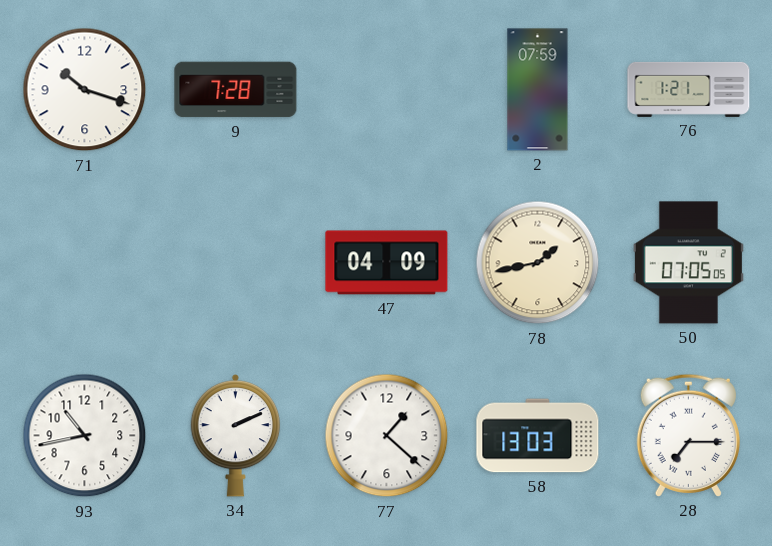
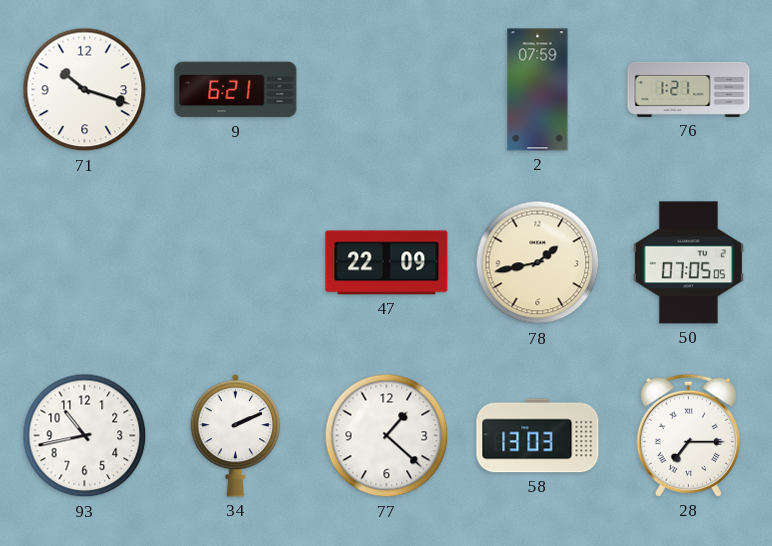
9: 7:28 -> 6:21 (236, 90)
47: 04:09 -> 22:09 (387, 263)
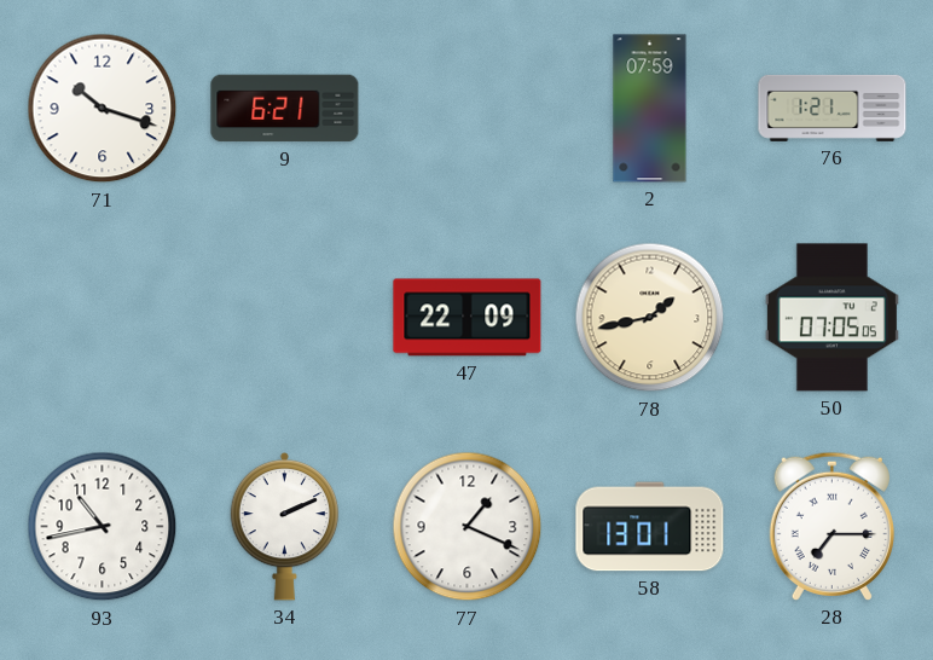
77: 1:22 -> 1:19 (468, 527)
58: 13:03 -> 13:01 (650, 527)
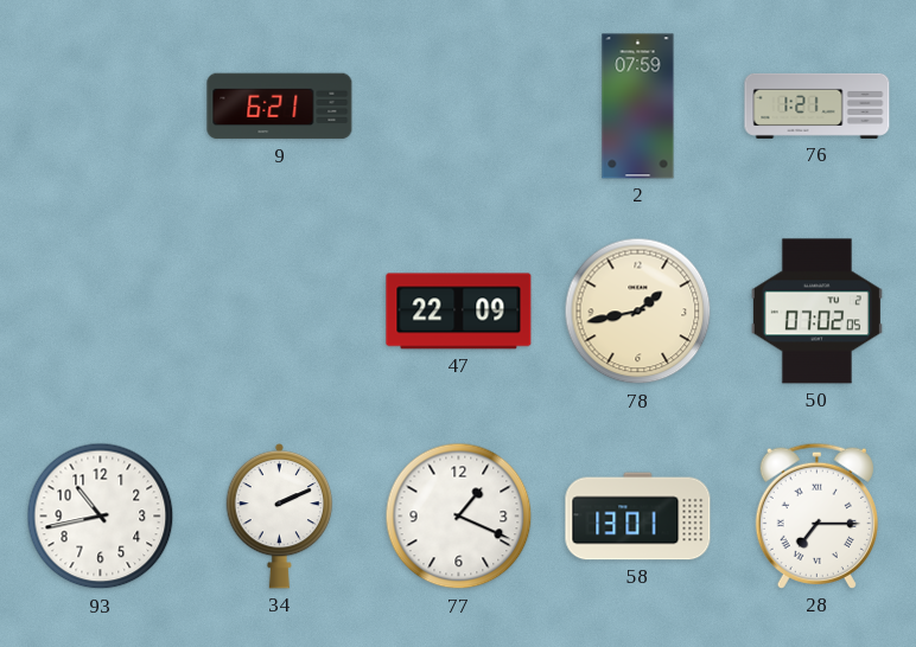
71: 10:18 -> none (103, 109)
50: 07:05 -> 07:02 (816, 312)
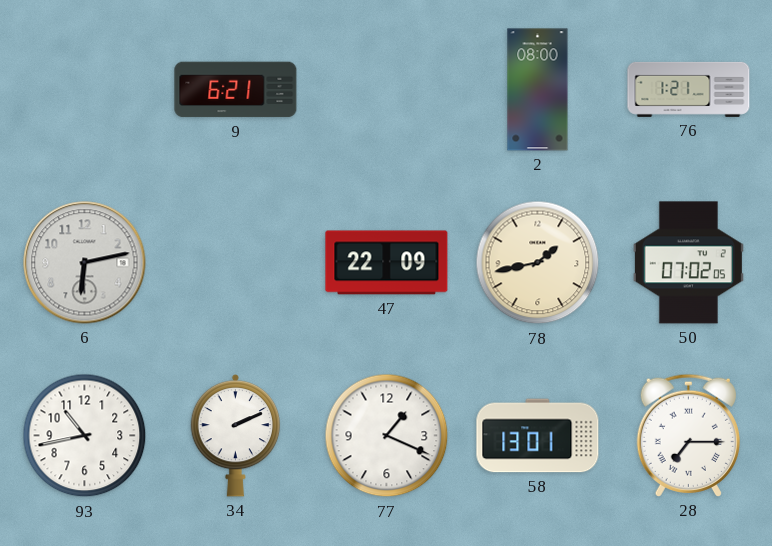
2: 07:59 -> 08:00 (538, 90)
6: none -> 6:13 (85, 263)
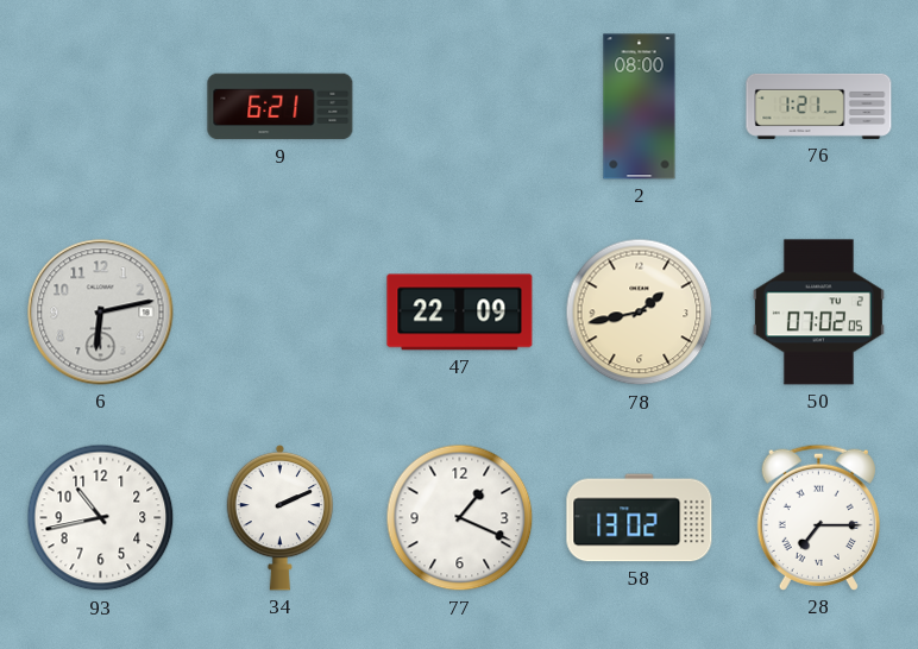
58: 13:01 -> 13:02 (640, 518)
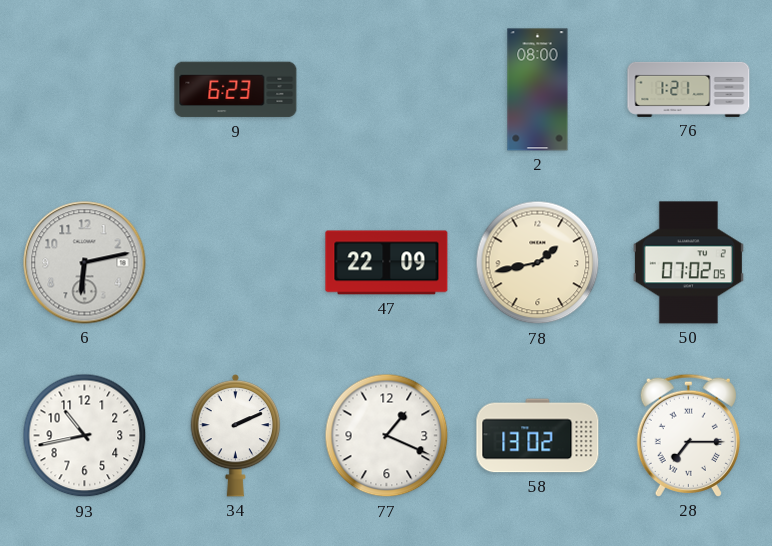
9: 6:21 -> 6:23 (236, 90)
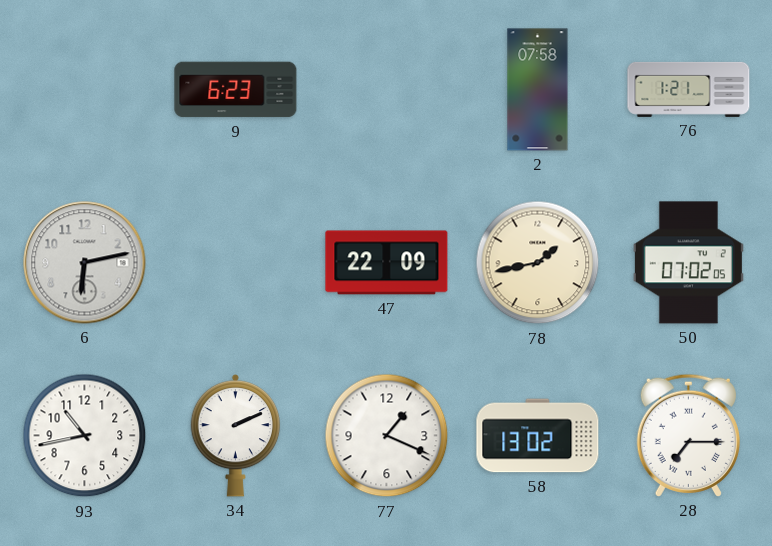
2: 08:00 -> 07:58 (538, 90)
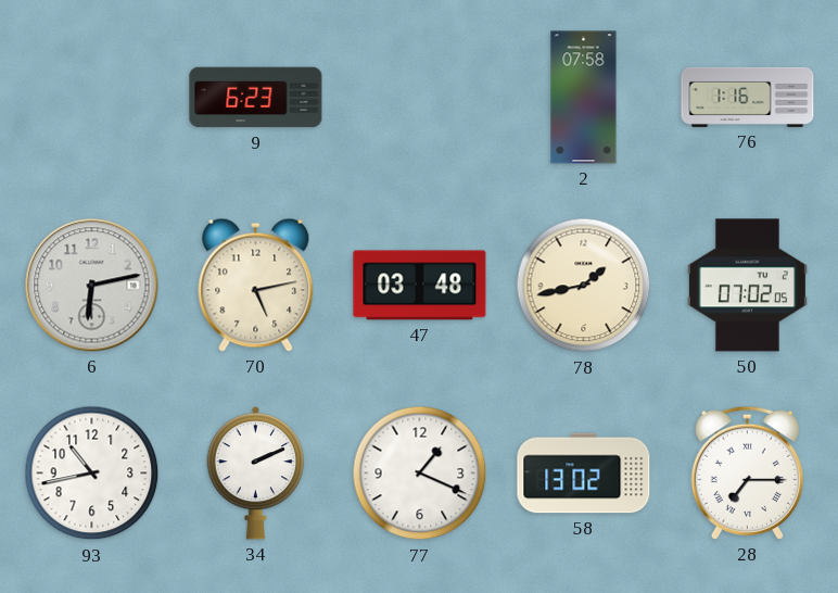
76: 1:21 -> 1:16 (748, 97)
70: none -> 5:13 (256, 285)
47: 22:09 -> 03:48 (420, 286)
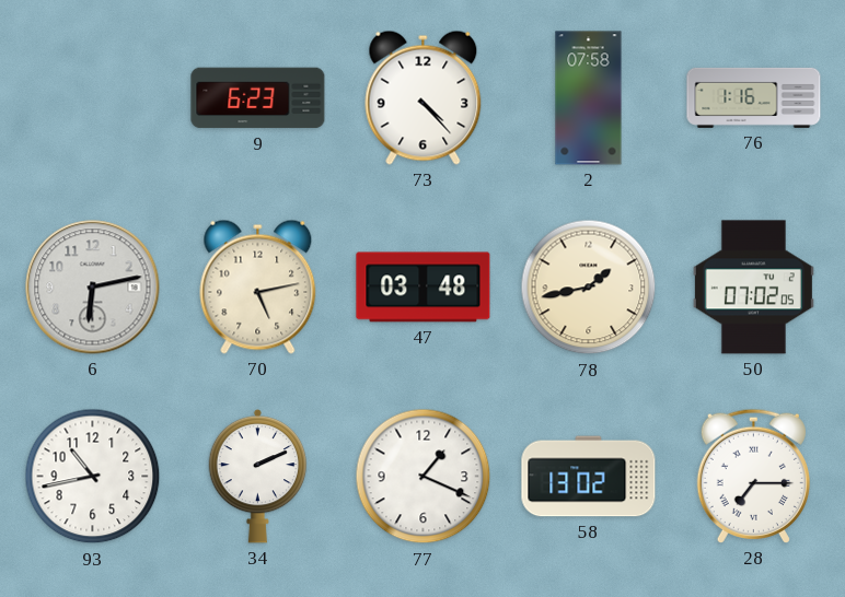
73: none -> 4:23 (424, 97)
